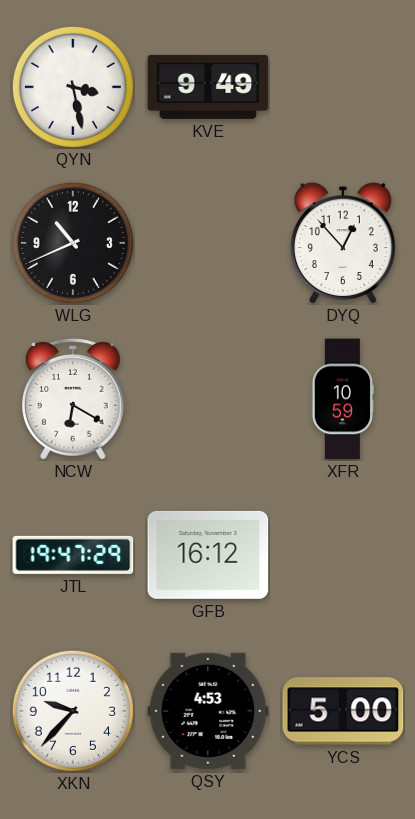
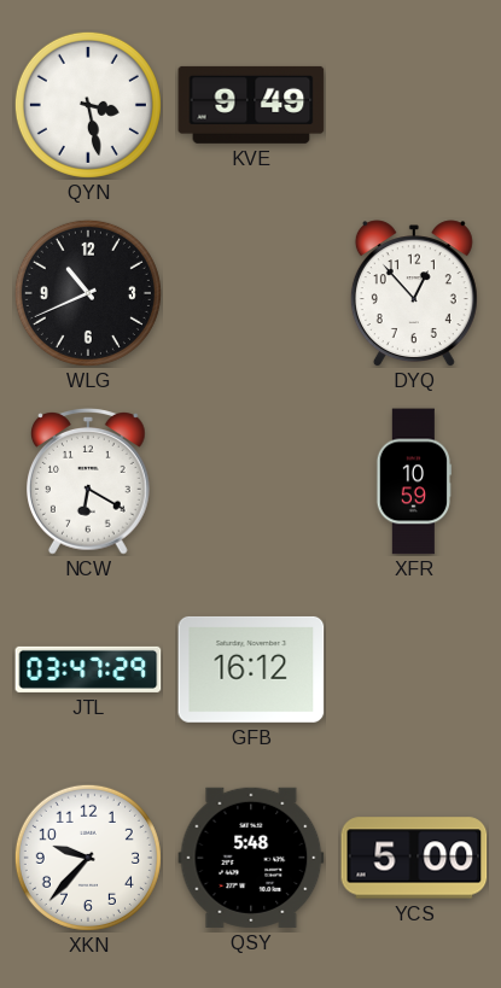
JTL: 19:47 -> 03:47 (88, 670)
QSY: 4:53 -> 5:48 (251, 858)
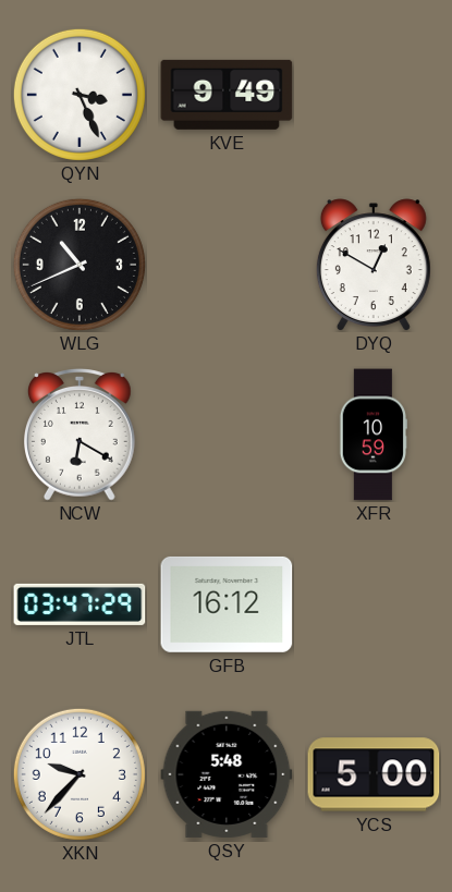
QYN: 3:28 -> 3:26 (80, 95)
DYQ: 12:53 -> 12:50 (374, 265)
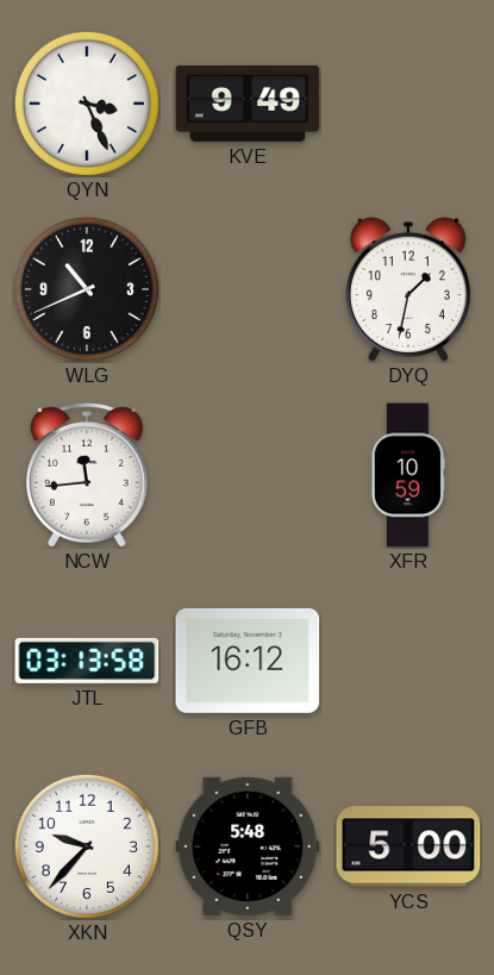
DYQ: 12:50 -> 1:32 (408, 289)
NCW: 6:20 -> 11:44 (88, 476)
JTL: 03:47 -> 03:13 (87, 661)
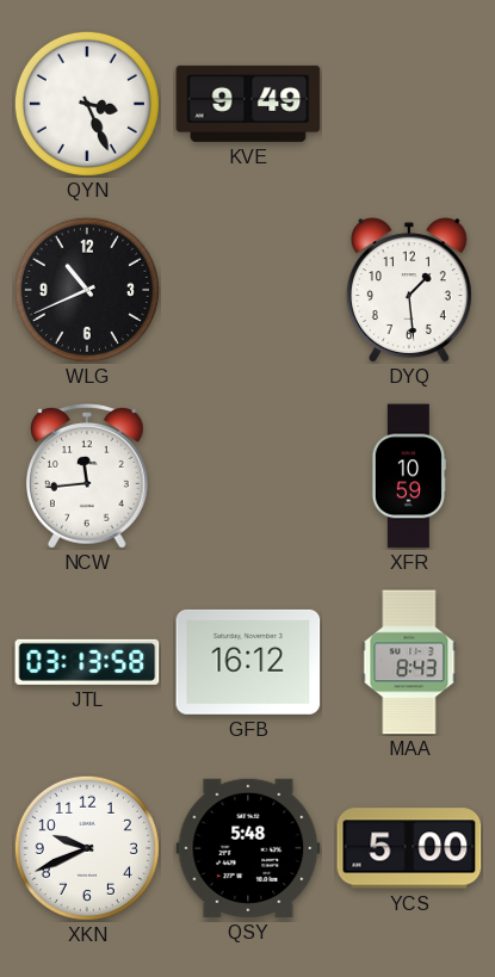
DYQ: 1:32 -> 1:29 (409, 290)
MAA: none -> 8:43 (409, 662)
XKN: 9:37 -> 9:41 (87, 848)
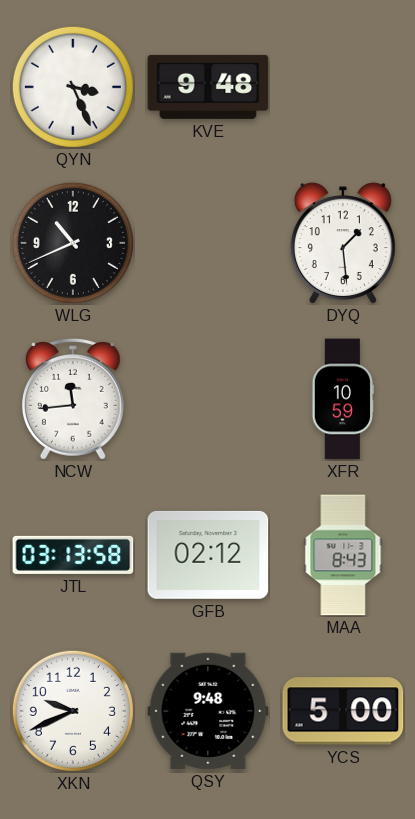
KVE: 9:49 -> 9:48 (208, 87)
GFB: 16:12 -> 02:12 (208, 555)
QSY: 5:48 -> 9:48 (208, 711)
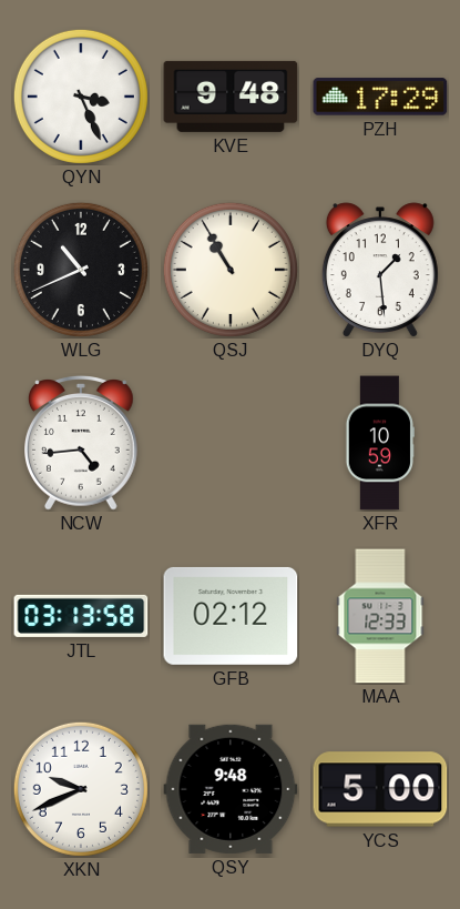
PZH: none -> 17:29 (380, 97)
QSJ: none -> 10:55 (231, 270)
NCW: 11:44 -> 4:44 (82, 444)
MAA: 8:43 -> 12:33 (380, 616)
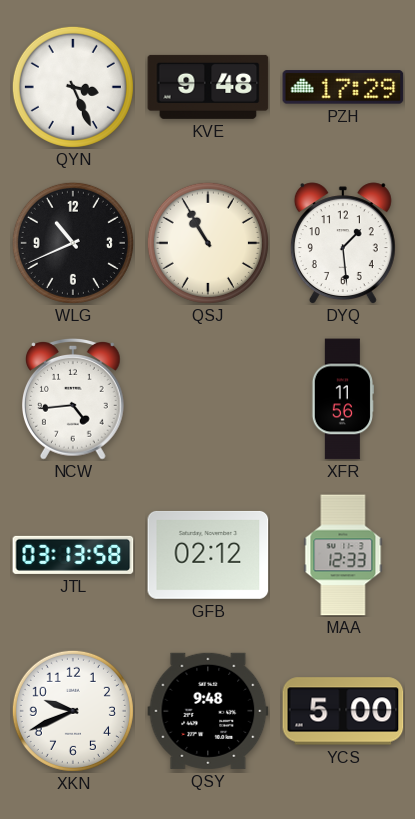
XFR: 10:59 -> 11:56 (342, 399)
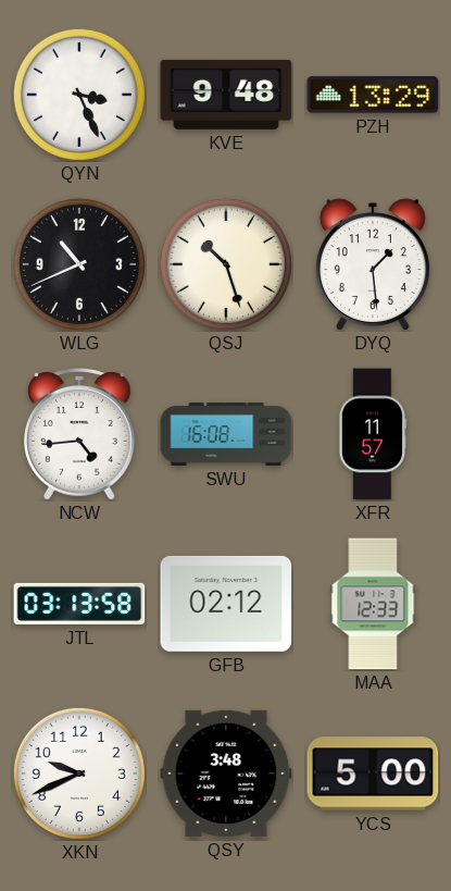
PZH: 17:29 -> 13:29 (373, 95)
QSJ: 10:55 -> 10:27 (226, 264)
SWU: none -> 16:08 (226, 434)
XFR: 11:56 -> 11:57 (372, 434)
QSY: 9:48 -> 3:48 (226, 774)
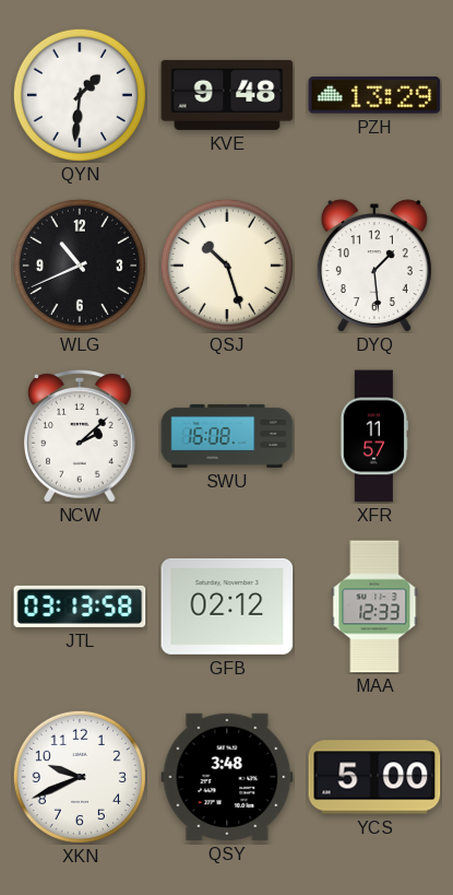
QYN: 3:26 -> 1:31 (80, 95)
NCW: 4:44 -> 2:08 (81, 437)
